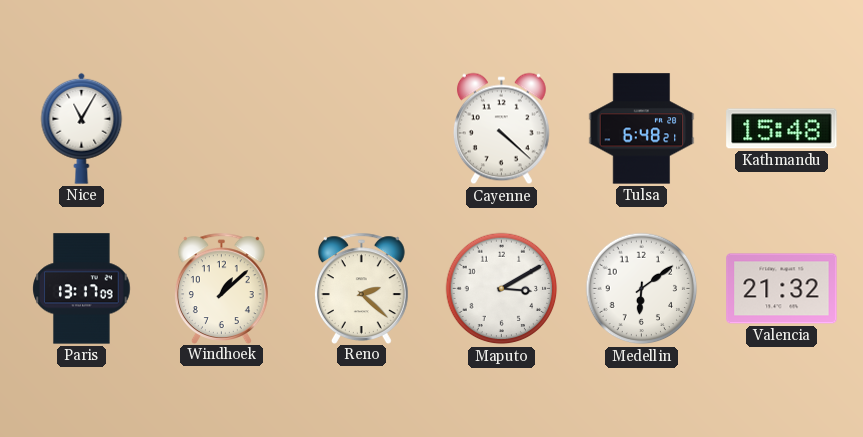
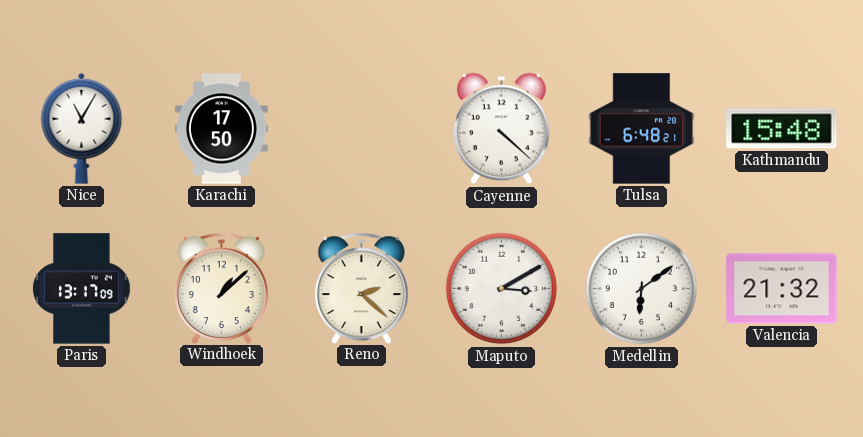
Karachi: none -> 17:50 (221, 129)
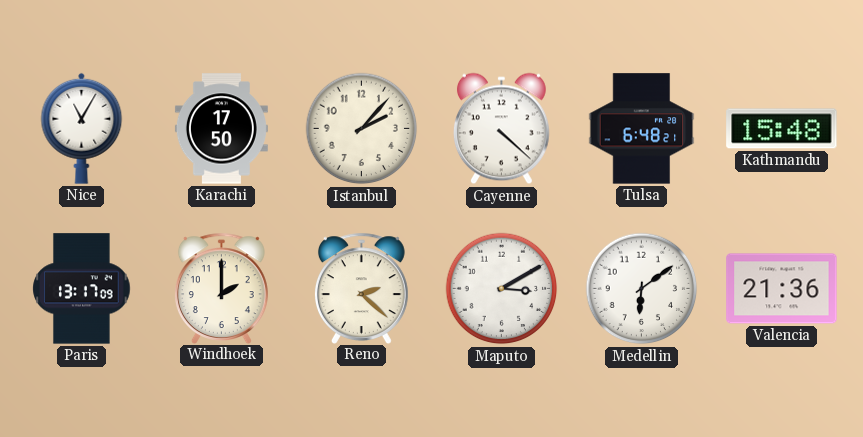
Istanbul: none -> 2:07 (362, 129)
Windhoek: 1:08 -> 2:00 (221, 288)
Valencia: 21:32 -> 21:36 (782, 289)
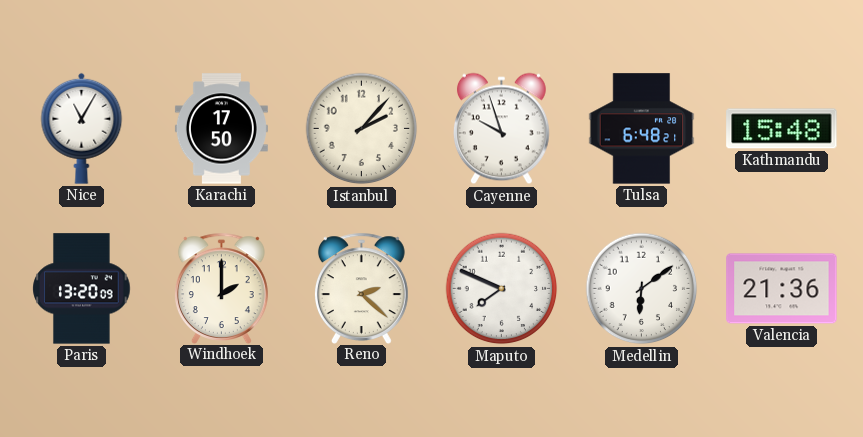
Cayenne: 4:22 -> 9:57 (501, 129)
Paris: 13:17 -> 13:20 (82, 289)
Maputo: 3:10 -> 7:49 (502, 289)
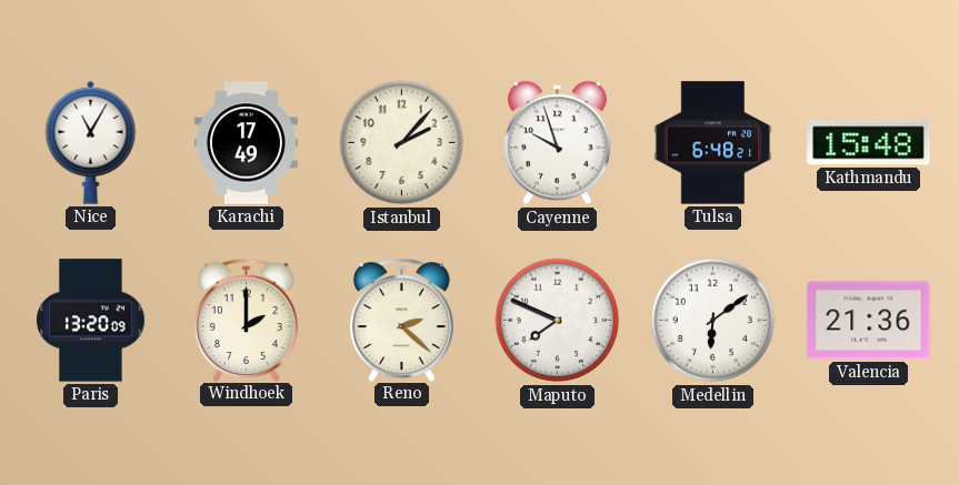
Karachi: 17:50 -> 17:49 (246, 143)
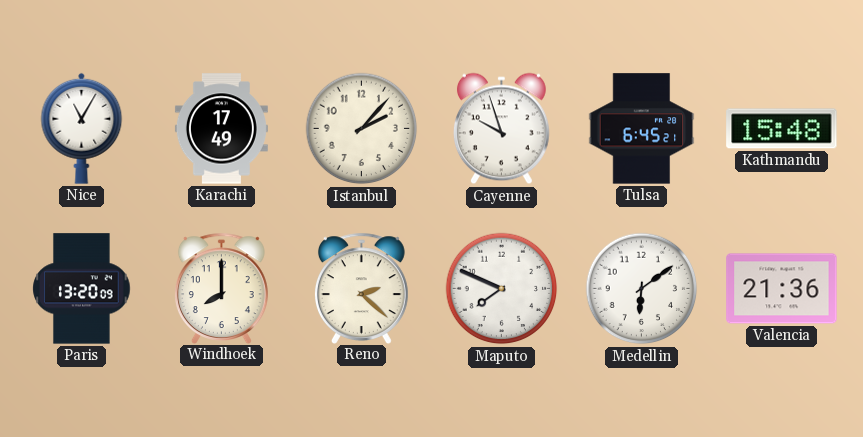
Tulsa: 6:48 -> 6:45 (642, 129)
Windhoek: 2:00 -> 8:00 (221, 288)
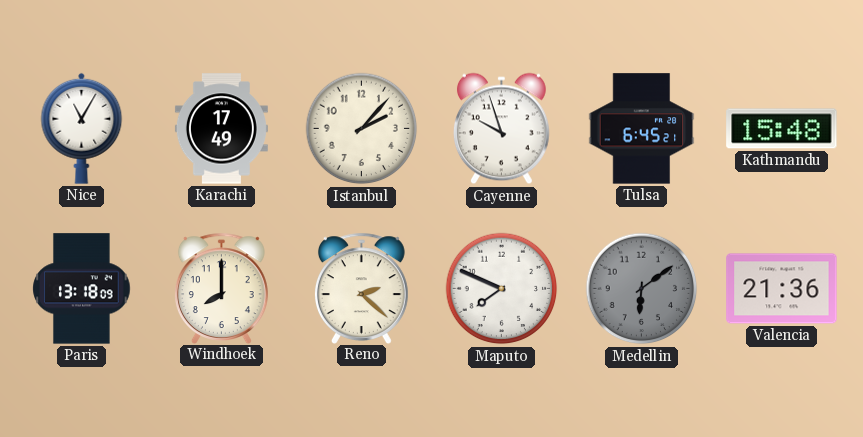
Paris: 13:20 -> 13:18 (82, 289)
Medellin dial: white -> grey (642, 289)
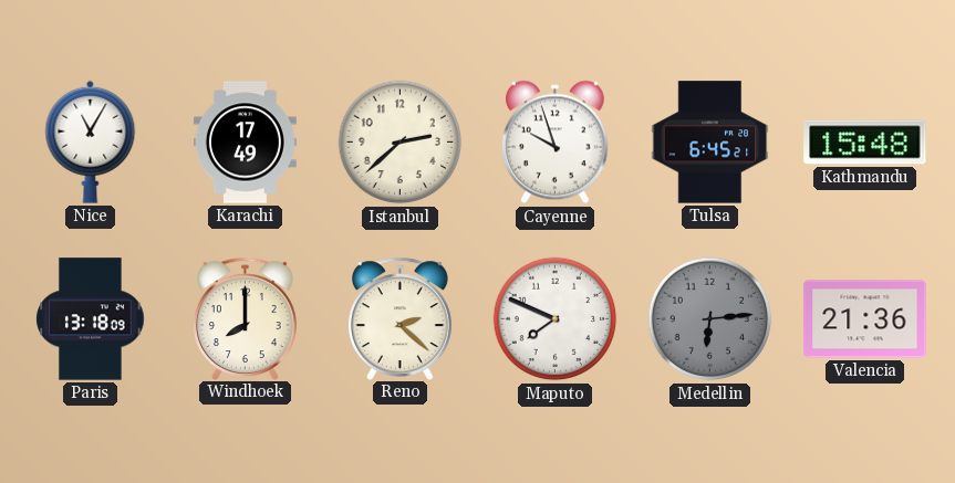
Istanbul: 2:07 -> 2:38 (401, 143)
Medellin: 6:09 -> 6:14 (710, 319)
